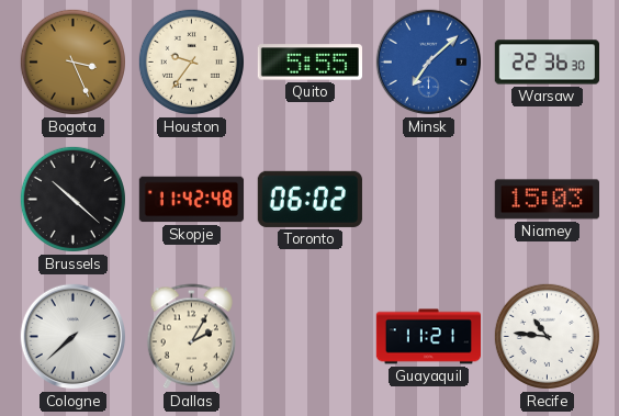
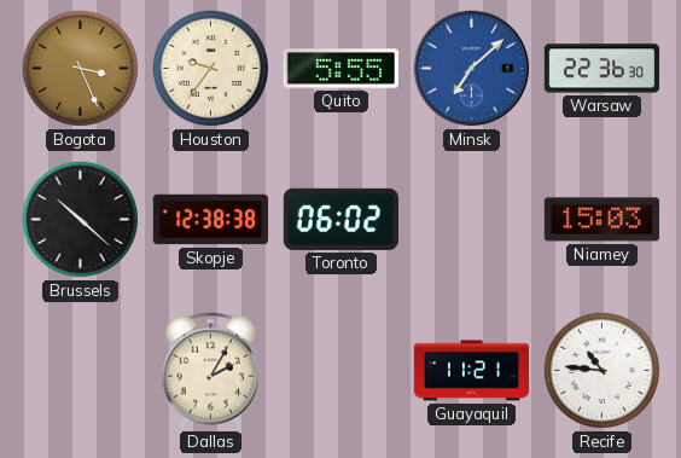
Skopje: 11:42 -> 12:38 (211, 220)
Cologne: 7:38 -> none (74, 337)
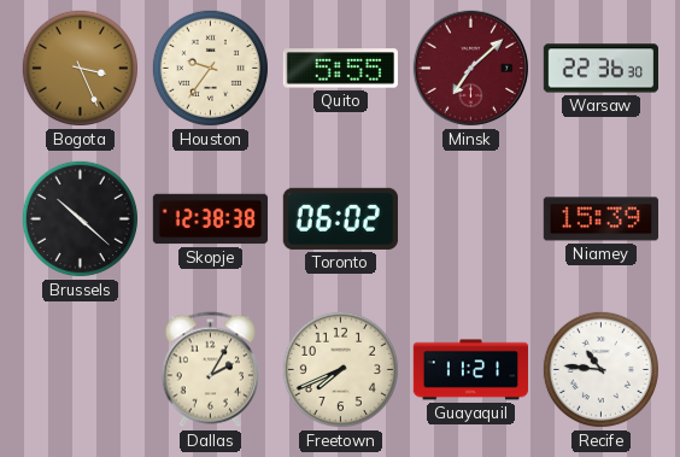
Minsk dial: blue -> burgundy (471, 69)
Niamey: 15:03 -> 15:39 (600, 219)
Freetown: none -> 7:41 (340, 369)
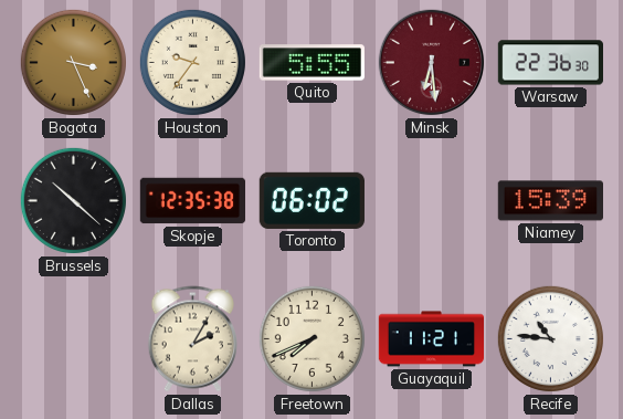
Minsk: 7:08 -> 6:29 (432, 63)
Skopje: 12:38 -> 12:35 (193, 201)
